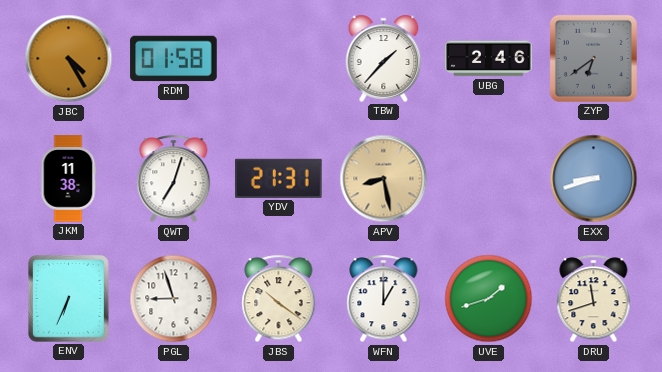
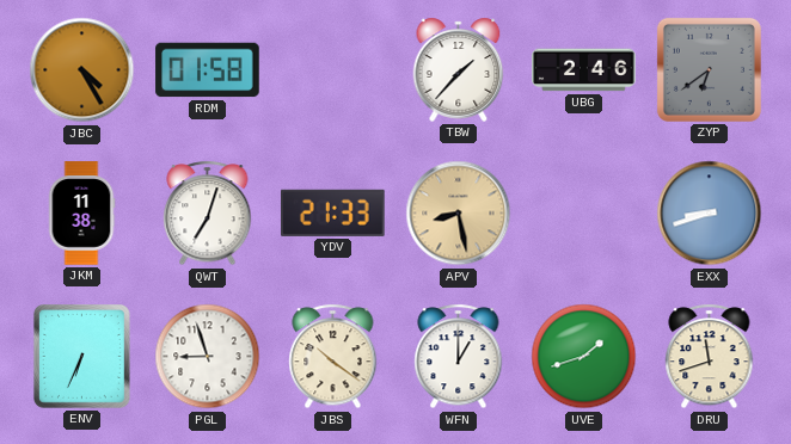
YDV: 21:31 -> 21:33 (333, 212)
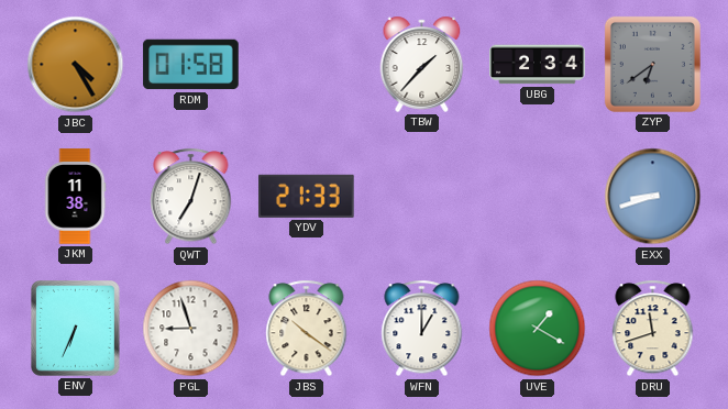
UBG: 2:46 -> 2:34 (538, 65)
APV: 8:28 -> none (459, 214)
UVE: 1:42 -> 1:20 (538, 329)
